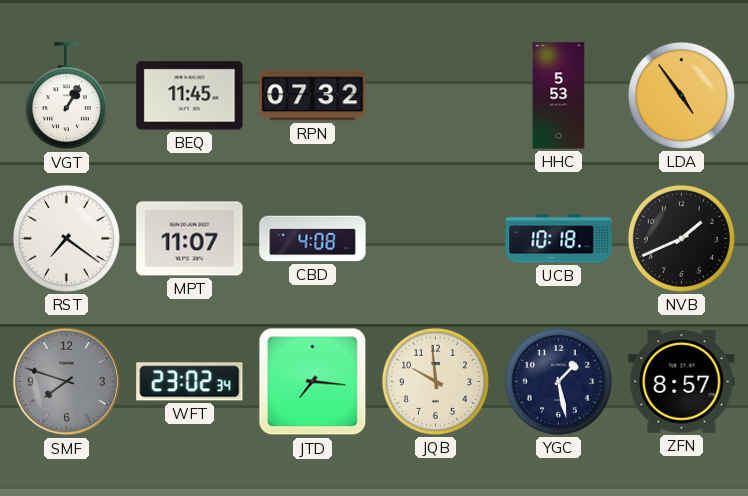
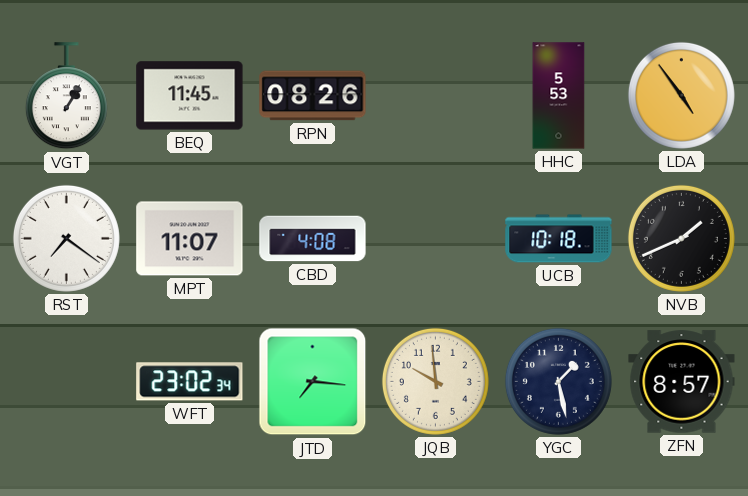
RPN: 07:32 -> 08:26 (313, 96)
SMF: 7:48 -> none (67, 382)
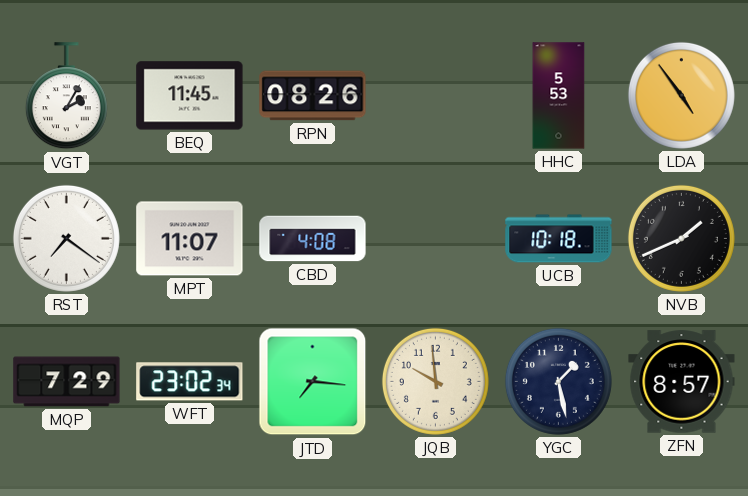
VGT: 1:05 -> 2:05 (66, 96)
MQP: none -> 7:29 (67, 382)
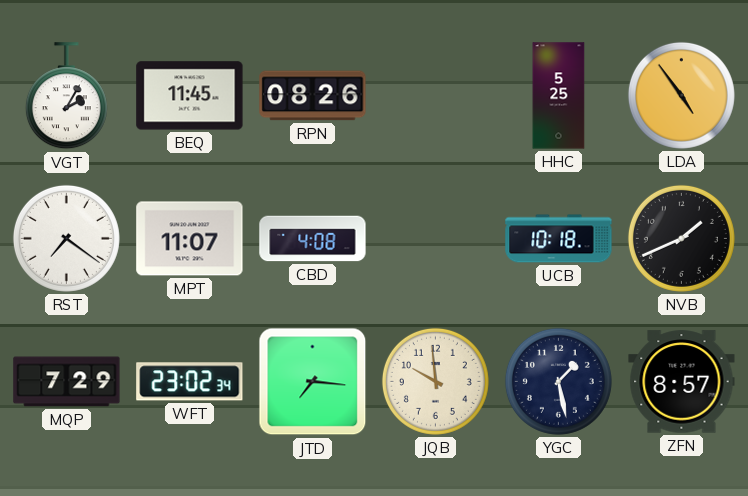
HHC: 5:53 -> 5:25 (559, 96)
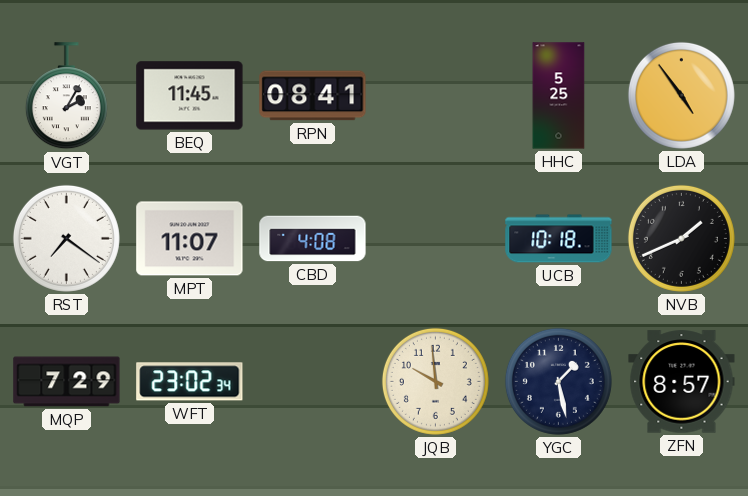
RPN: 08:26 -> 08:41 (313, 96)
JTD: 7:16 -> none (313, 382)
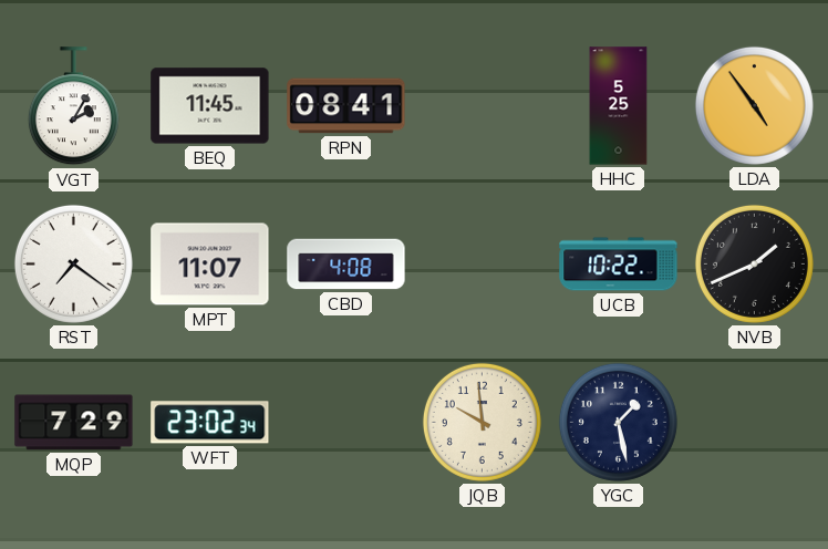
UCB: 10:18 -> 10:22 (619, 265)
ZFN: 8:57 -> none (682, 382)
